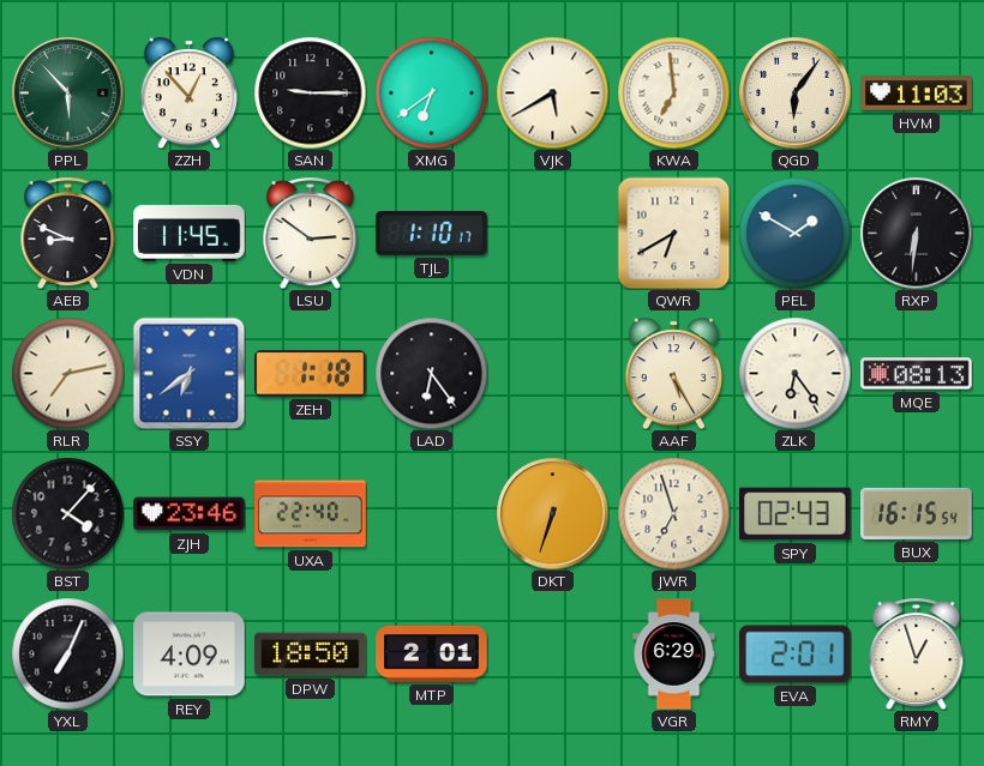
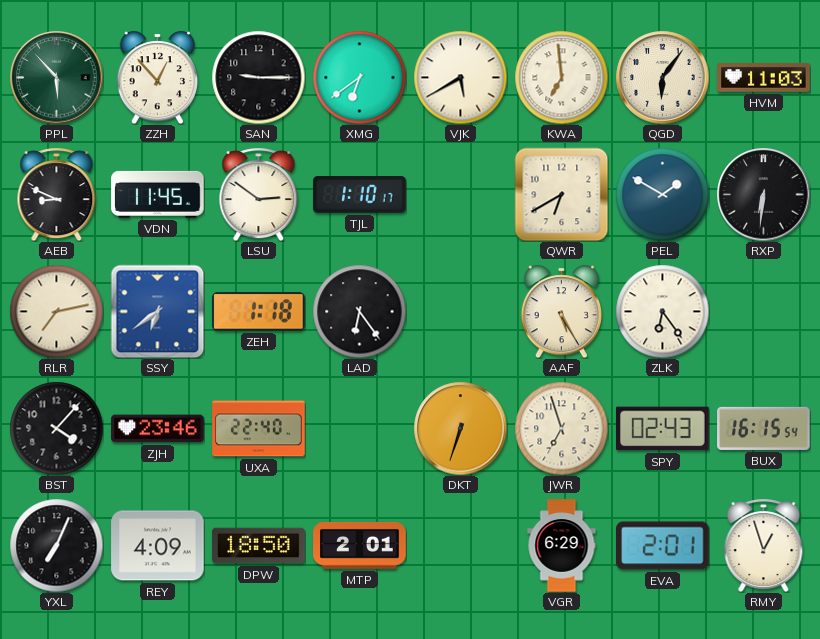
MQE: 08:13 -> none (917, 374)
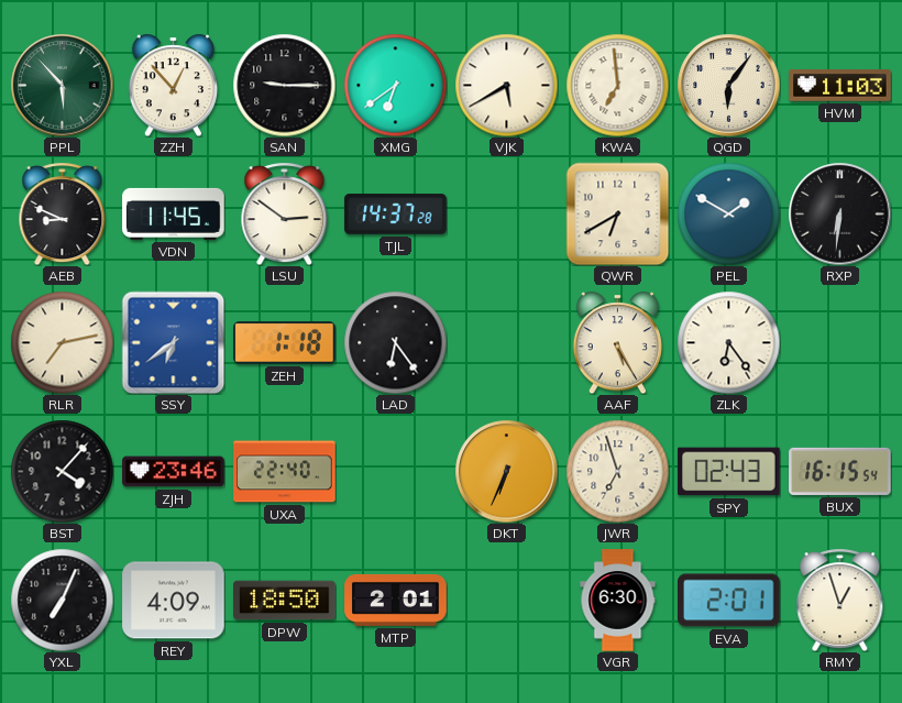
TJL: 1:10 -> 14:37 (396, 215)
DKT: 6:33 -> 6:34 (506, 471)
VGR: 6:29 -> 6:30 (618, 601)
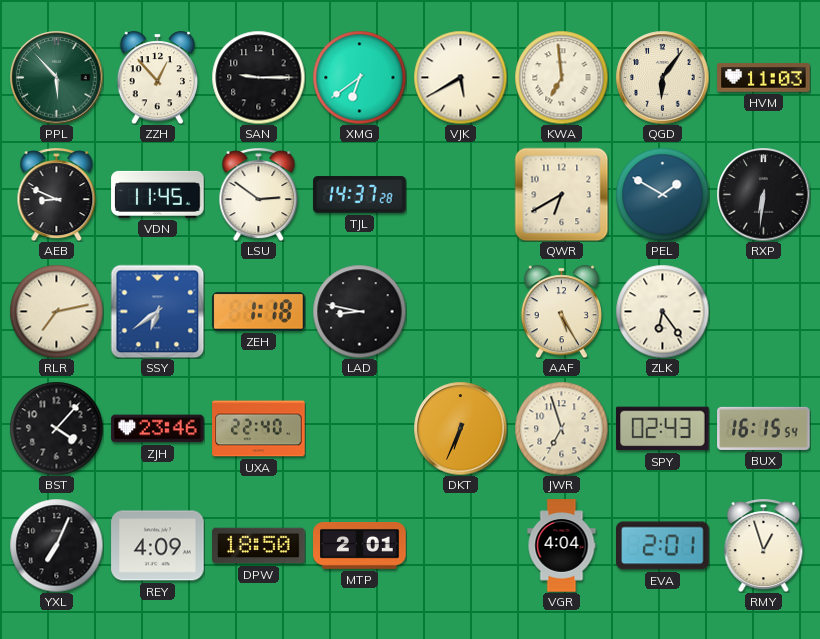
LAD: 6:24 -> 8:47 (359, 311)
VGR: 6:30 -> 4:04 (562, 546)
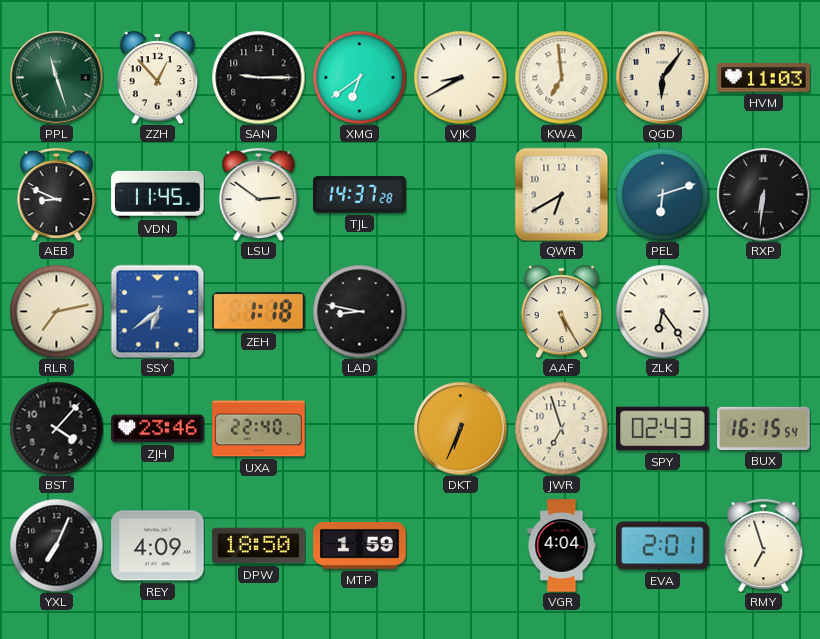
PPL: 5:53 -> 11:27 (56, 77)
VJK: 5:40 -> 8:40 (460, 77)
PEL: 1:50 -> 6:12 (662, 194)
MTP: 2:01 -> 1:59 (360, 546)
RMY: 12:57 -> 6:57 (764, 545)
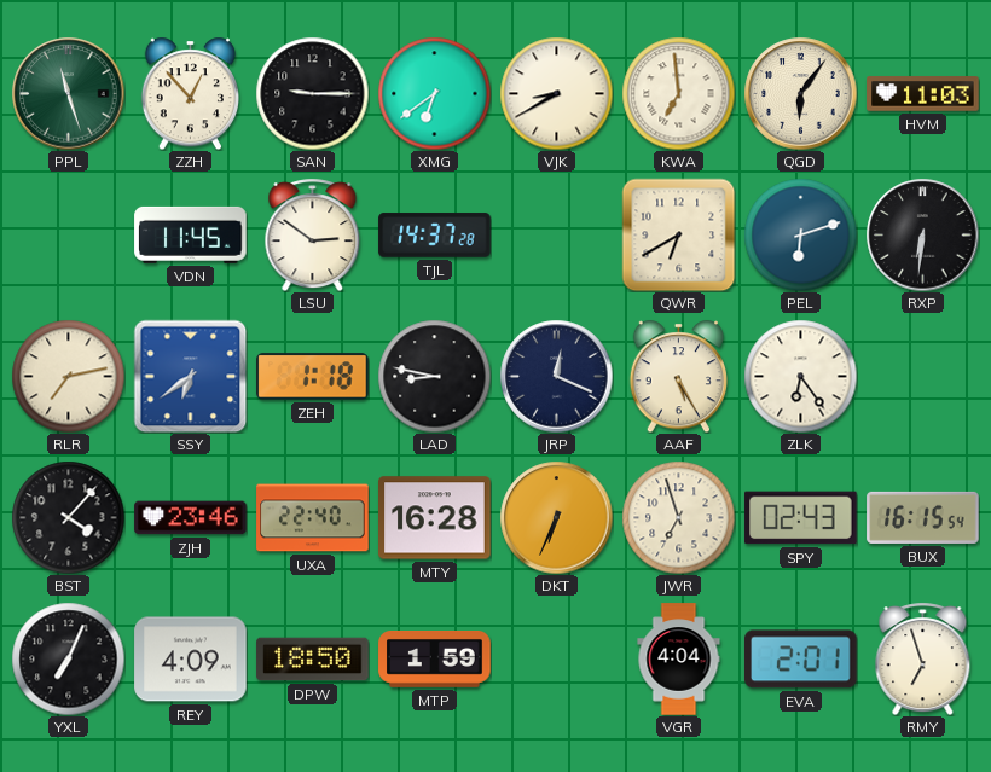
AEB: 8:49 -> none (57, 194)
JRP: none -> 12:19 (556, 376)
MTY: none -> 16:28 (435, 518)
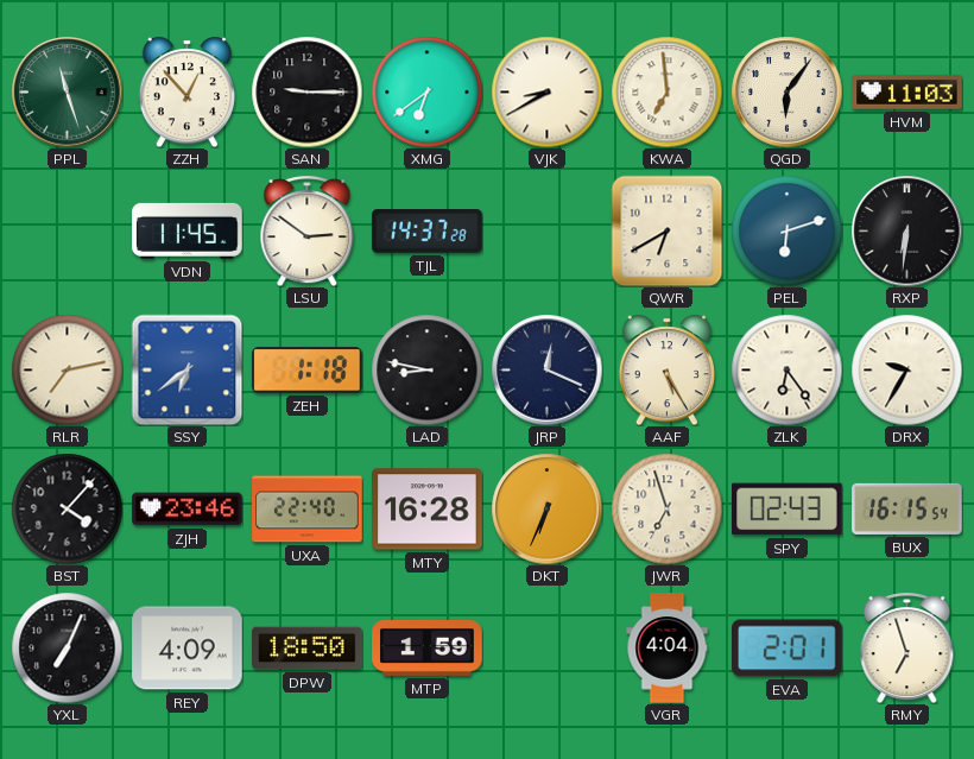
DRX: none -> 9:35 (906, 369)
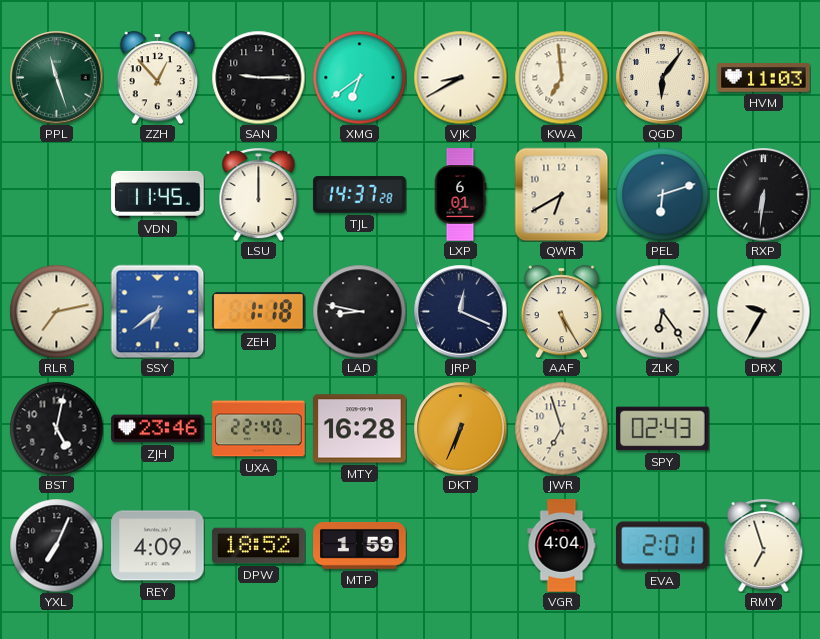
LSU: 2:51 -> 12:00 (259, 194)
LXP: none -> 6:01 (460, 195)
BST: 4:07 -> 5:02 (56, 428)
BUX: 16:15 -> none (907, 508)
DPW: 18:50 -> 18:52 (259, 546)
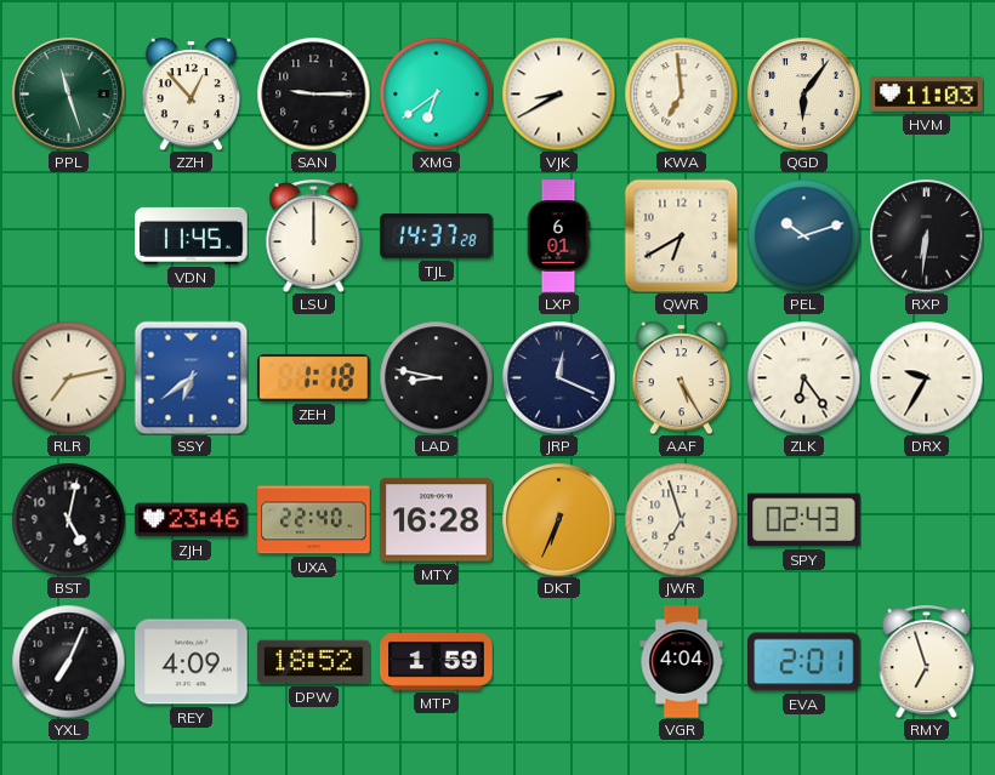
PEL: 6:12 -> 10:12 (803, 235)
